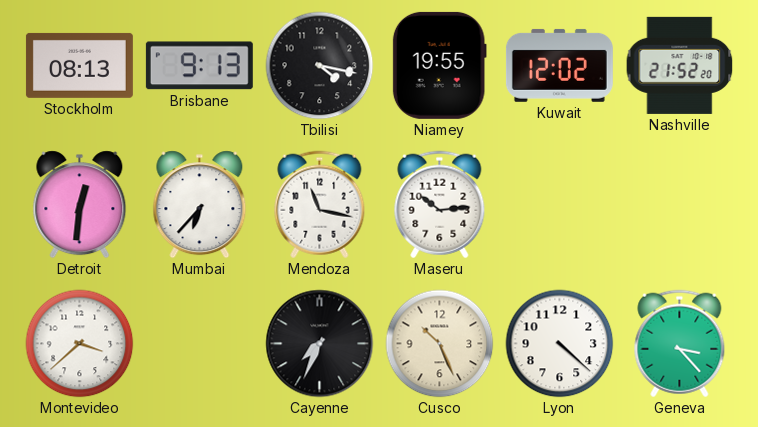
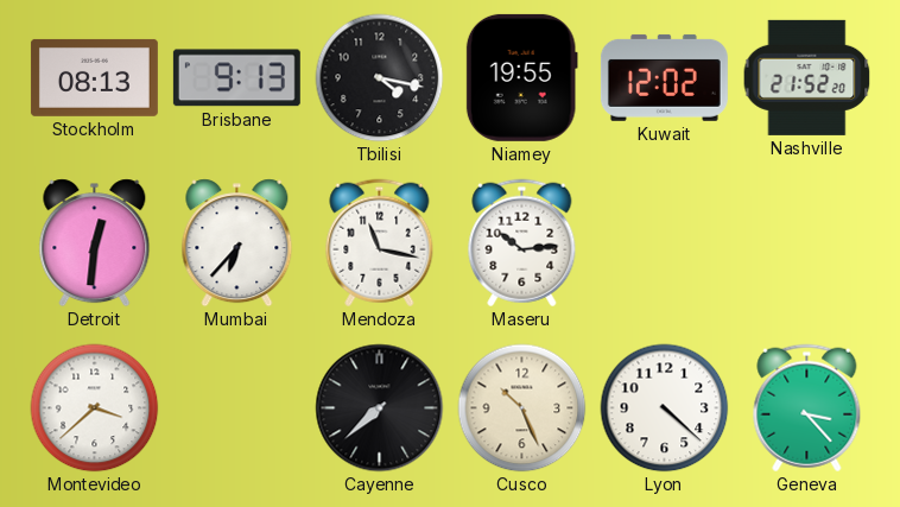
Cayenne: 7:34 -> 7:38 (380, 408)
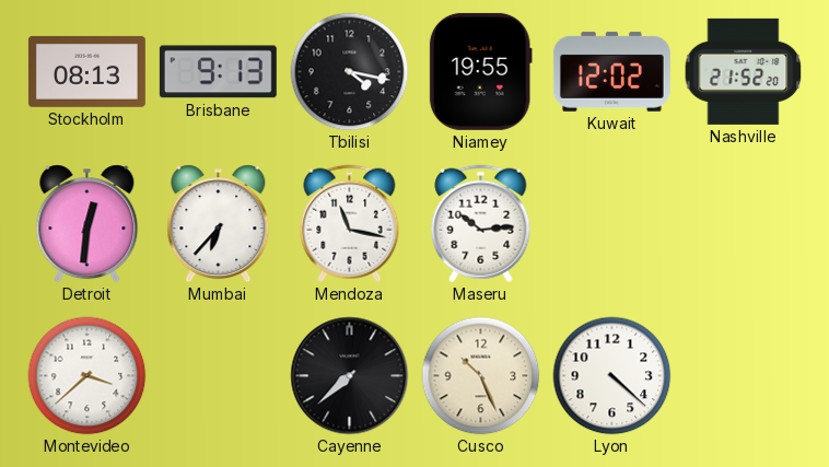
Geneva: 3:23 -> none (807, 408)
